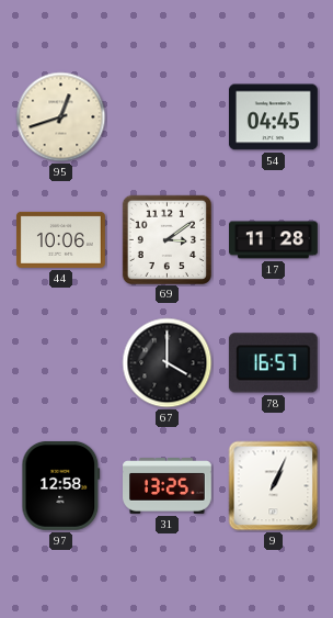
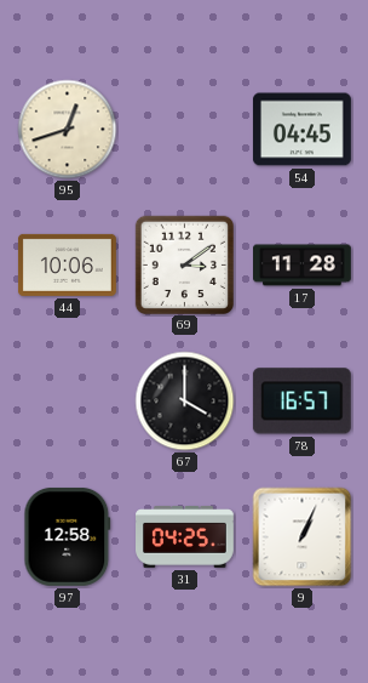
31: 13:25 -> 04:25 (185, 537)
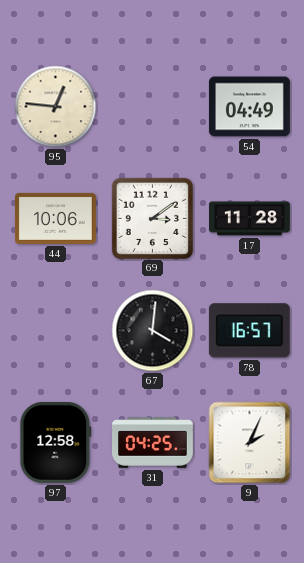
95: 12:42 -> 12:46 (56, 107)
54: 04:45 -> 04:49 (249, 107)
67: 4:00 -> 4:01 (153, 331)
9: 1:04 -> 2:04 (250, 443)
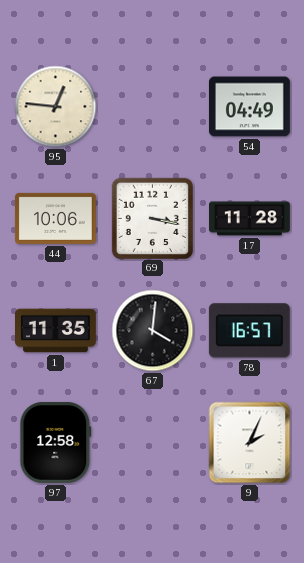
69: 3:09 -> 3:17 (152, 218)
1: none -> 11:35 (56, 331)
31: 04:25 -> none (153, 443)
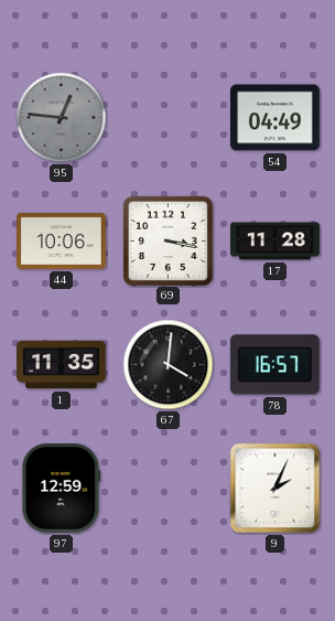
95 dial: cream -> grey (62, 118)
97: 12:58 -> 12:59 (62, 488)
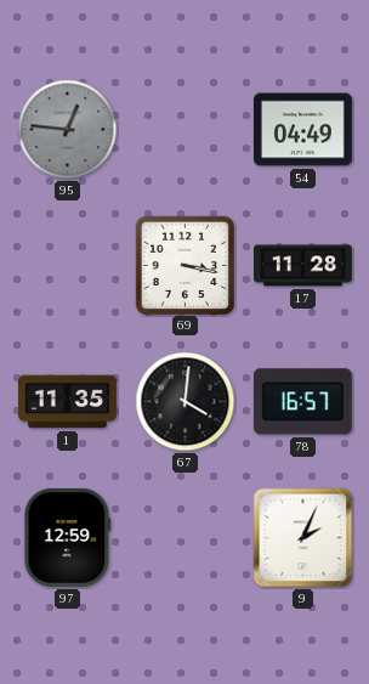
44: 10:06 -> none (61, 240)
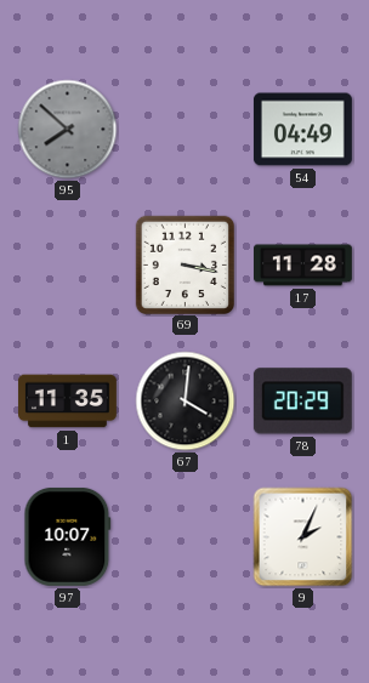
95: 12:46 -> 7:52 (68, 130)
78: 16:57 -> 20:29 (302, 402)
97: 12:59 -> 10:07 (68, 536)
